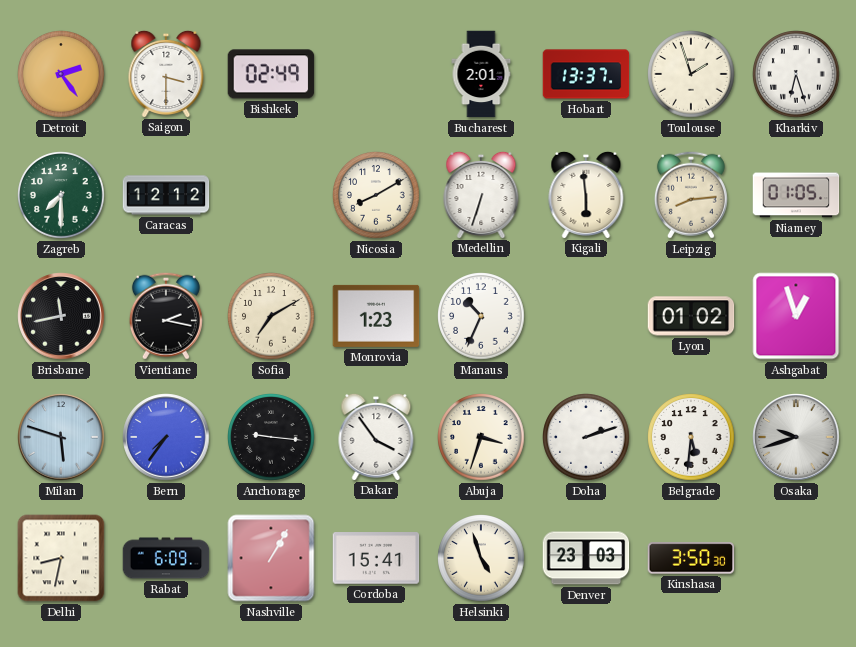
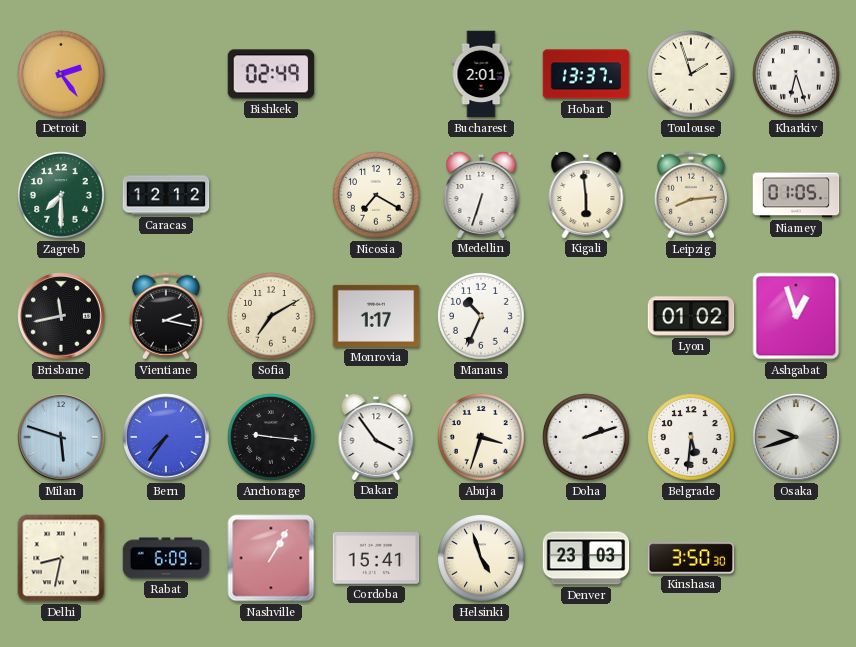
Saigon: 3:30 -> none (166, 73)
Nicosia: 8:10 -> 7:20 (376, 195)
Monrovia: 1:23 -> 1:17 (376, 316)
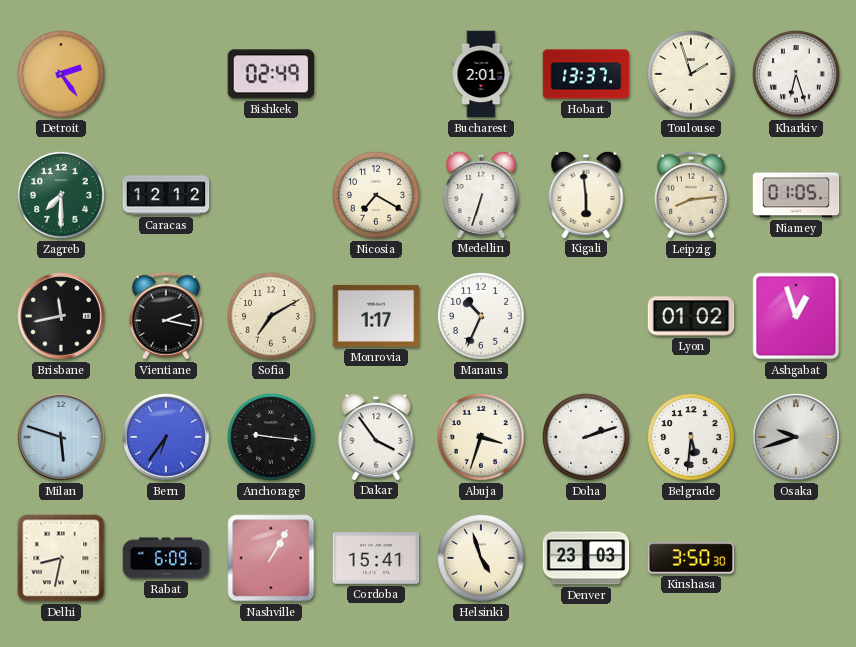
Bern: 7:36 -> 6:36 (166, 437)
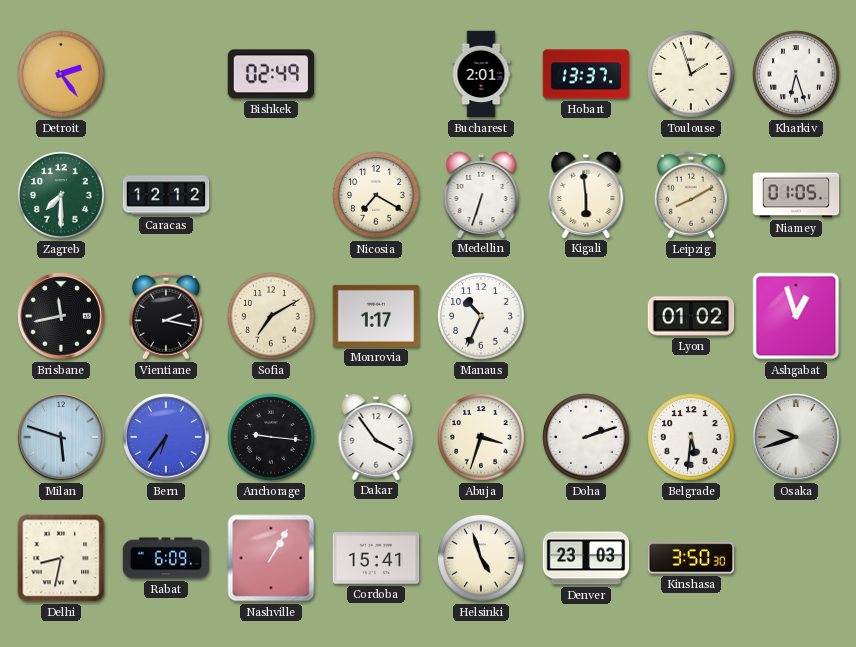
Leipzig: 8:14 -> 8:10 (691, 195)
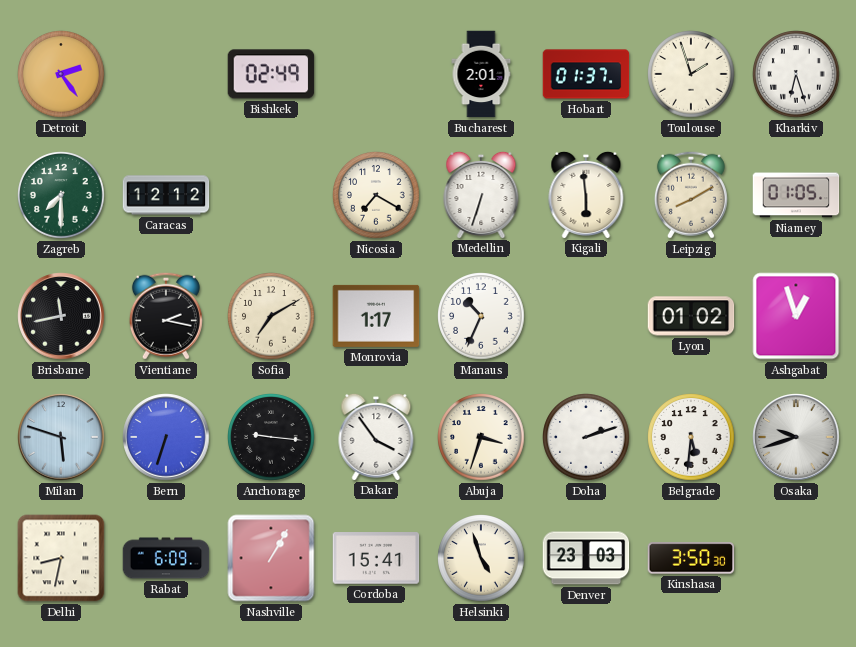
Hobart: 13:37 -> 01:37 (586, 74)
Bern: 6:36 -> 6:33 (166, 437)
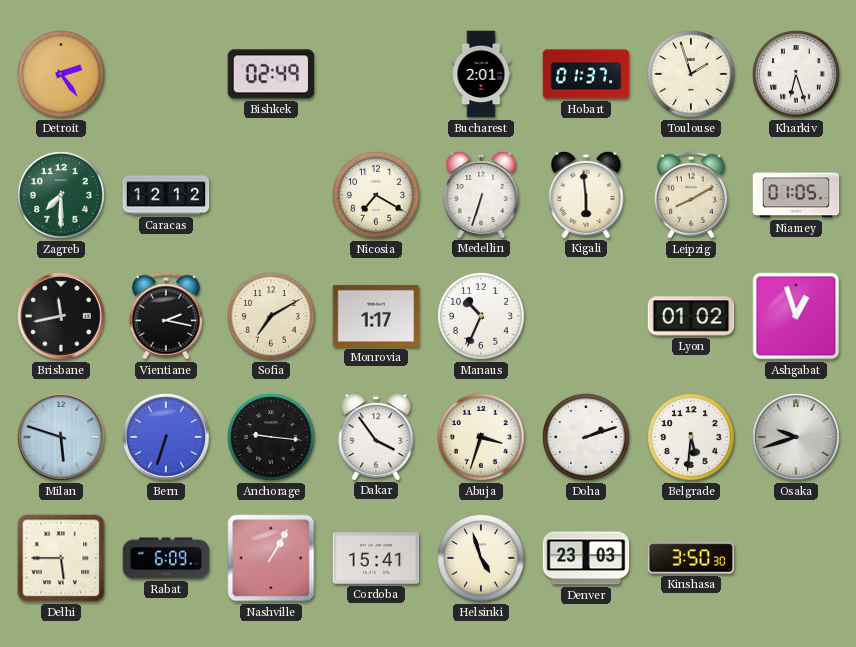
Delhi: 8:32 -> 5:45 (61, 558)
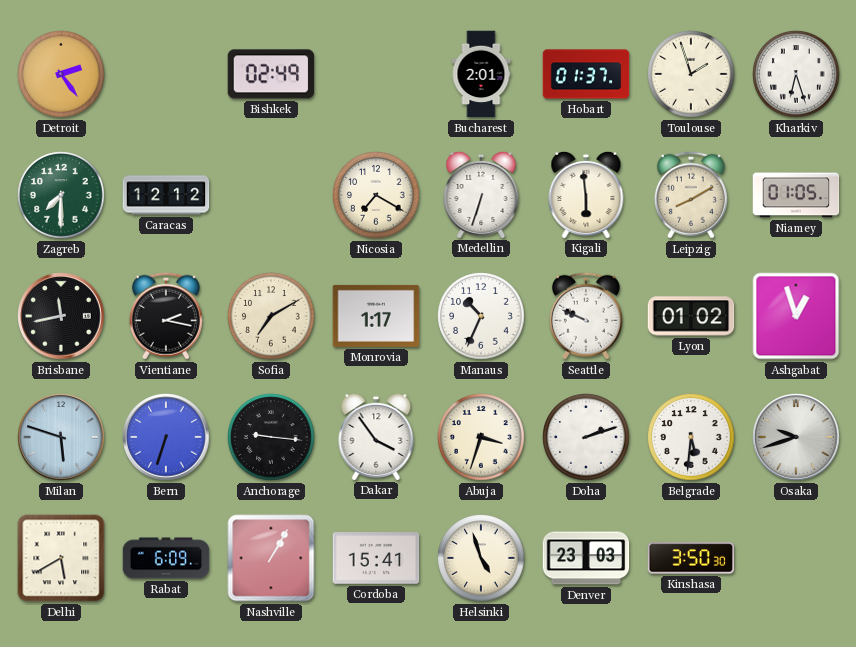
Seattle: none -> 9:49 (586, 316)
Delhi: 5:45 -> 5:40 (61, 558)
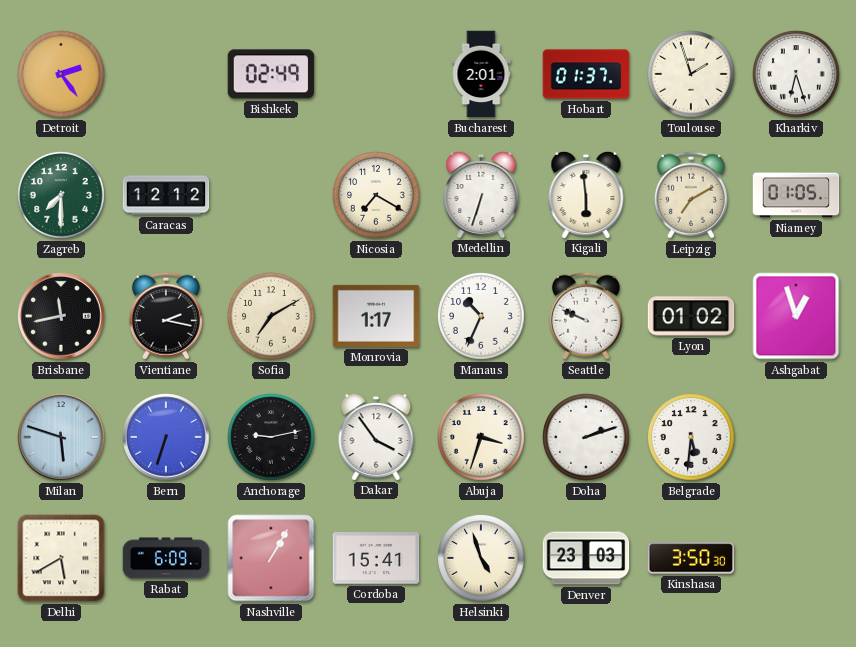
Leipzig: 8:10 -> 7:10 (691, 195)
Anchorage: 9:16 -> 9:13 (271, 437)
Osaka: 9:42 -> none (796, 437)
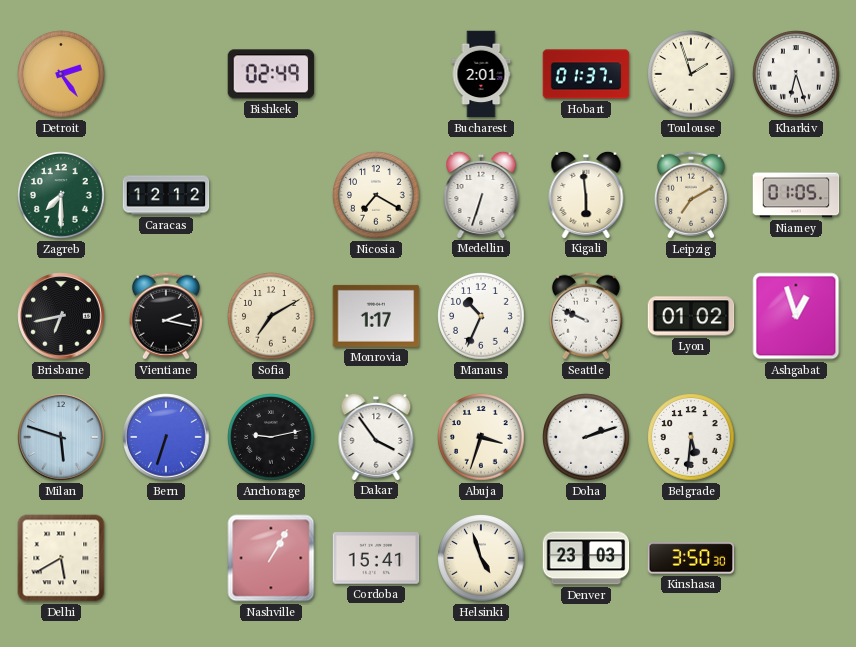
Brisbane: 11:43 -> 6:43 (61, 316)
Rabat: 6:09 -> none (166, 558)
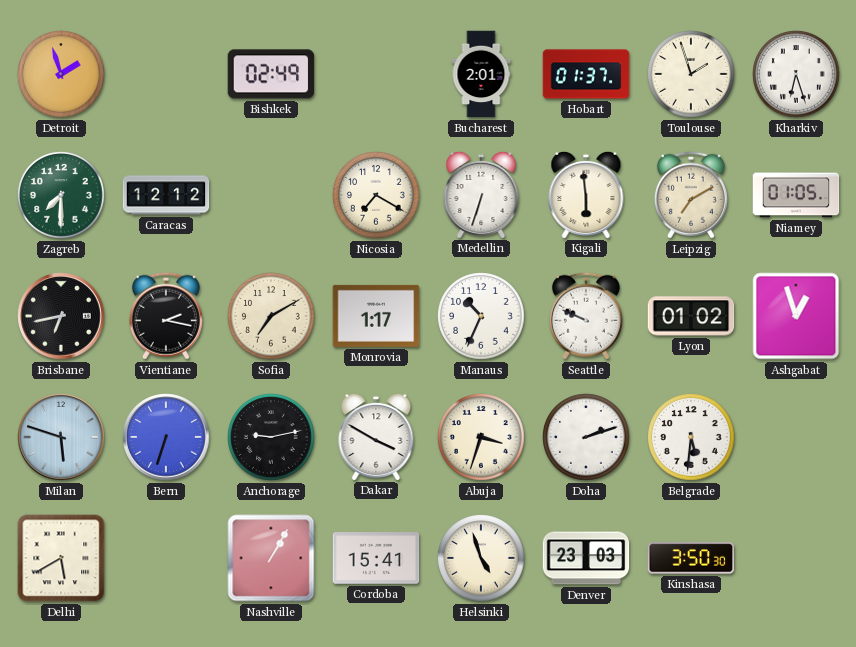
Detroit: 2:24 -> 1:57 (61, 74)
Dakar: 3:54 -> 3:50 (376, 436)
